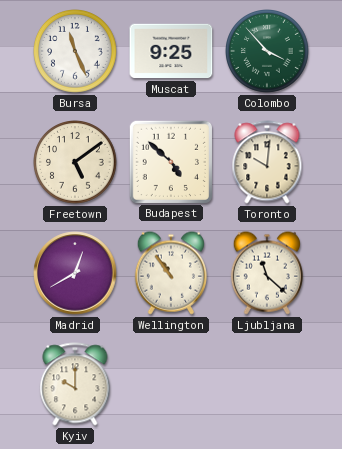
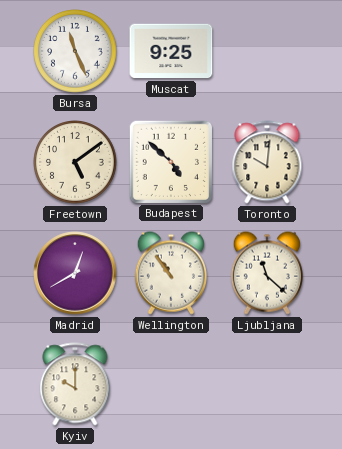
Colombo: 3:53 -> none (268, 52)
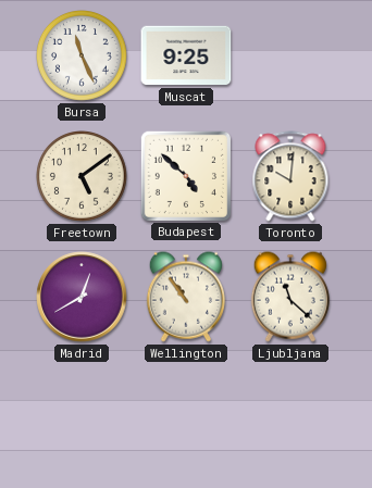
Kyiv: 10:00 -> none (75, 384)
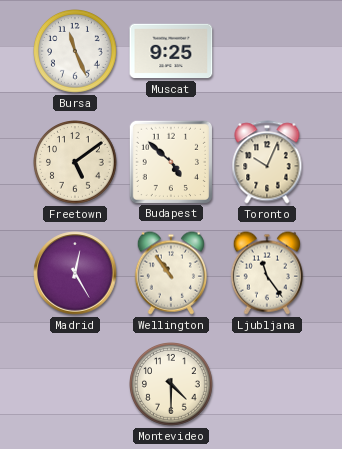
Toronto: 10:01 -> 10:04 (267, 162)
Madrid: 12:40 -> 12:25 (75, 273)
Ljubljana: 11:22 -> 11:24 (267, 273)
Montevideo: none -> 4:30 (172, 385)
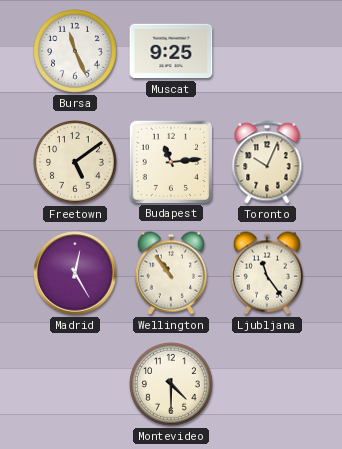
Budapest: 4:52 -> 11:14 (170, 161)
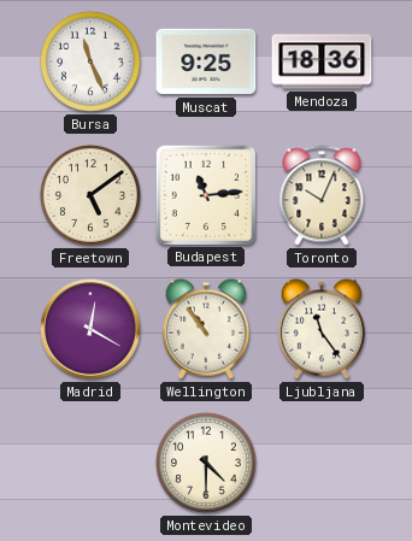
Mendoza: none -> 18:36 (322, 61)
Madrid: 12:25 -> 12:20 (90, 329)
